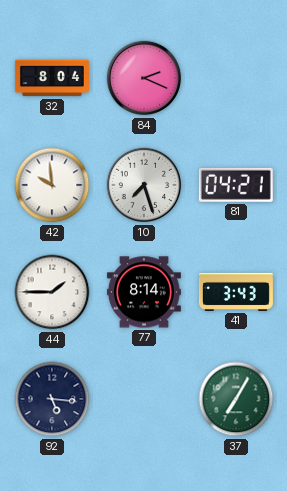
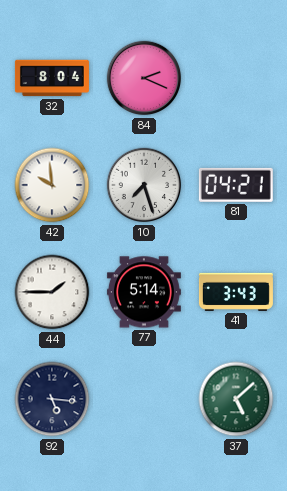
77: 8:14 -> 5:14 (144, 292)
37: 7:05 -> 5:08 (236, 399)
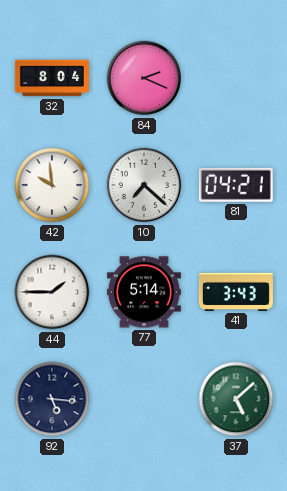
10: 7:27 -> 7:22 (144, 185)
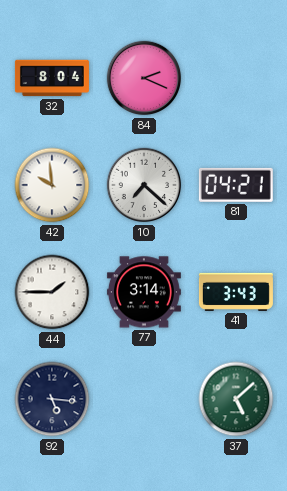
77: 5:14 -> 3:14 (144, 292)
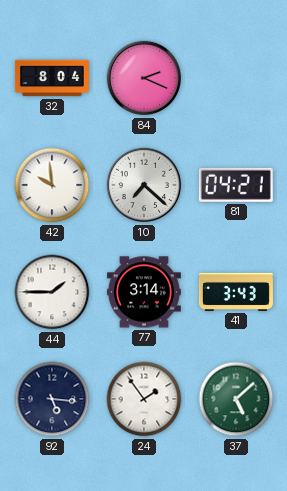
24: none -> 1:54 (144, 399)
